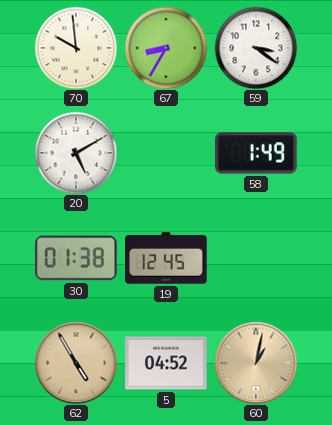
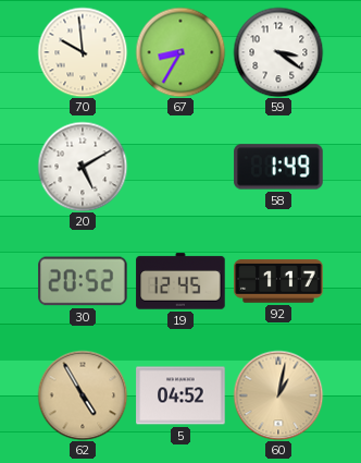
30: 01:38 -> 20:52 (83, 281)
92: none -> 1:17 (278, 281)
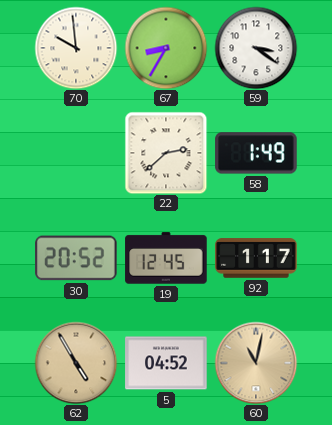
20: 5:10 -> none (83, 167)
22: none -> 2:38 (166, 153)
60: 1:02 -> 11:02 (256, 363)
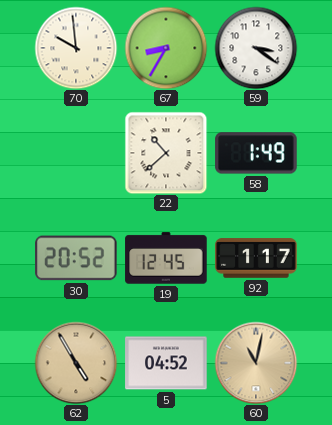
22: 2:38 -> 10:38 (166, 153)
